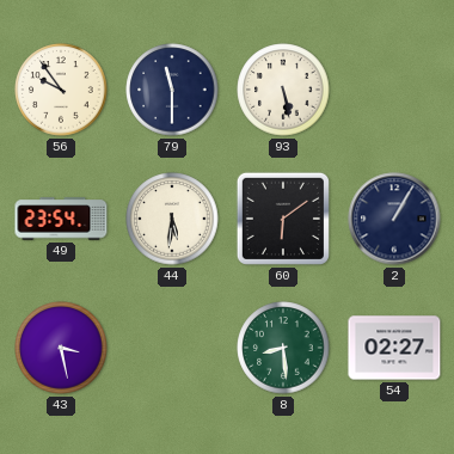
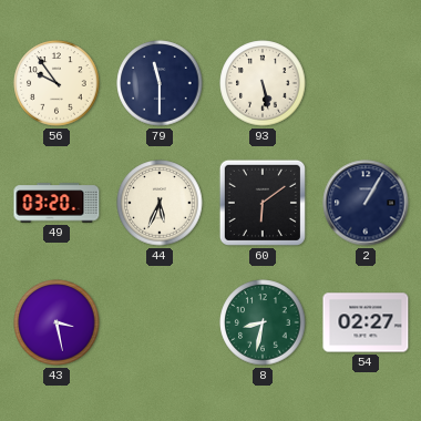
49: 23:54 -> 03:20 (57, 203)
44: 5:31 -> 5:34 (160, 203)
8: 8:29 -> 8:32 (263, 322)
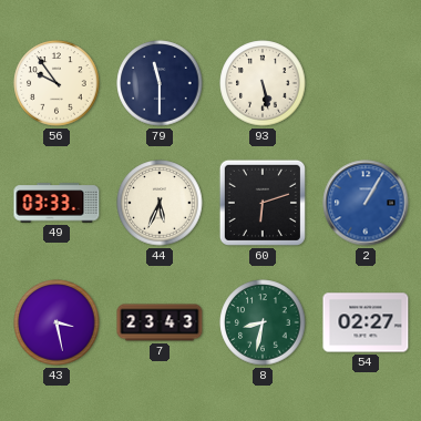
49: 03:20 -> 03:33 (57, 203)
60: 6:09 -> 6:12 (263, 203)
2 dial: navy -> blue (366, 203)
7: none -> 23:43 (160, 322)
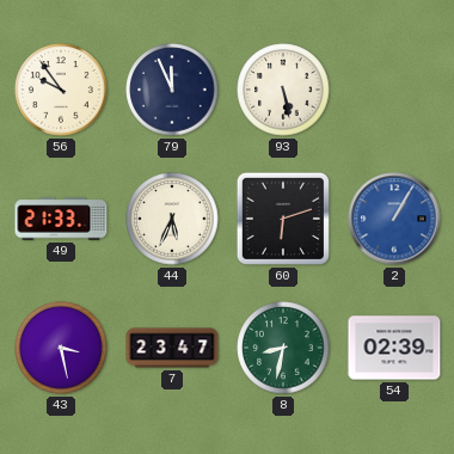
79: 11:30 -> 11:56 (172, 90)
49: 03:33 -> 21:33 (61, 219)
7: 23:43 -> 23:47 (172, 348)
54: 02:27 -> 02:39 (394, 348)
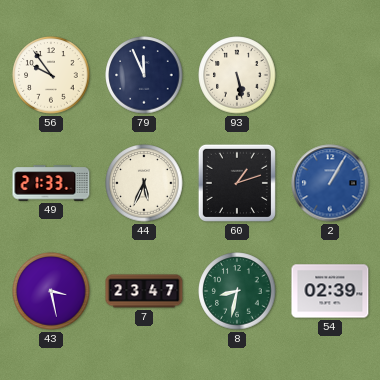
60: 6:12 -> 1:12 (237, 183)
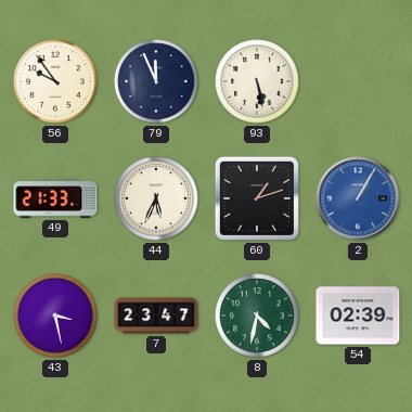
8: 8:32 -> 4:32 (257, 316)
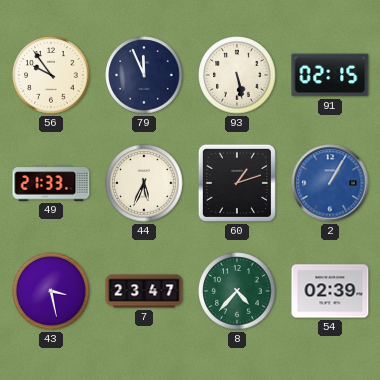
91: none -> 02:15 (330, 75)
8: 4:32 -> 4:37 (237, 291)
